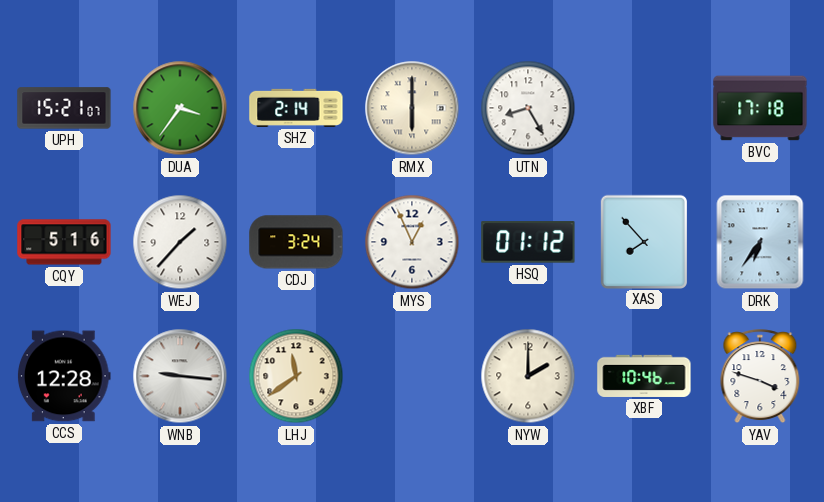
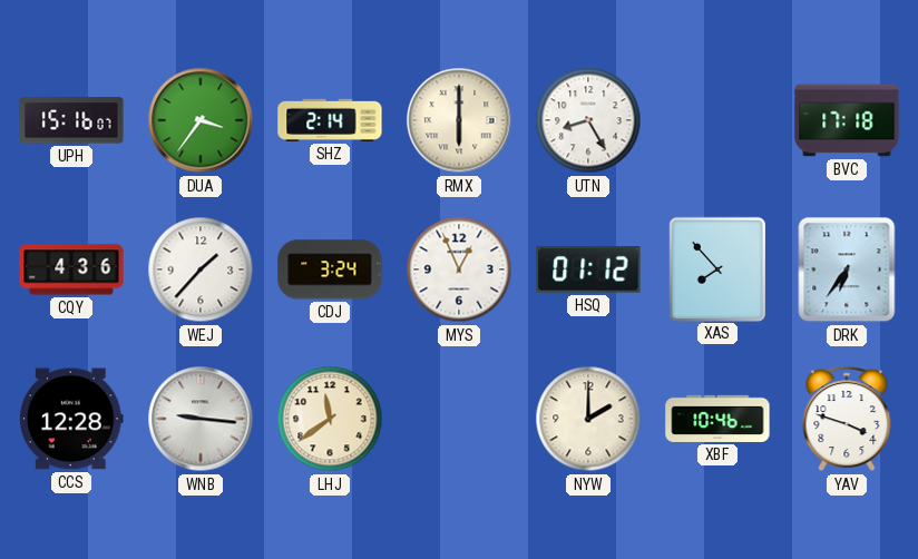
UPH: 15:21 -> 15:16 (71, 120)
CQY: 5:16 -> 4:36 (71, 269)
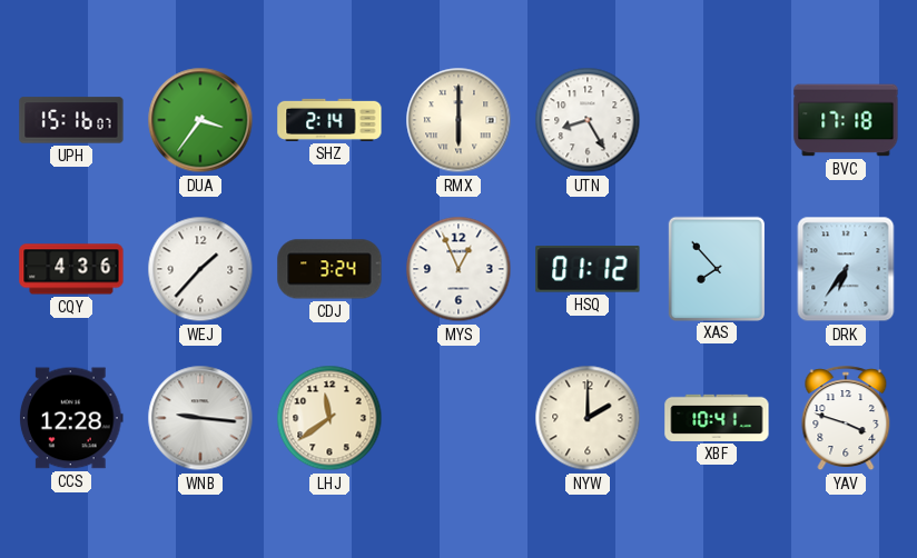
XBF: 10:46 -> 10:41 (717, 418)
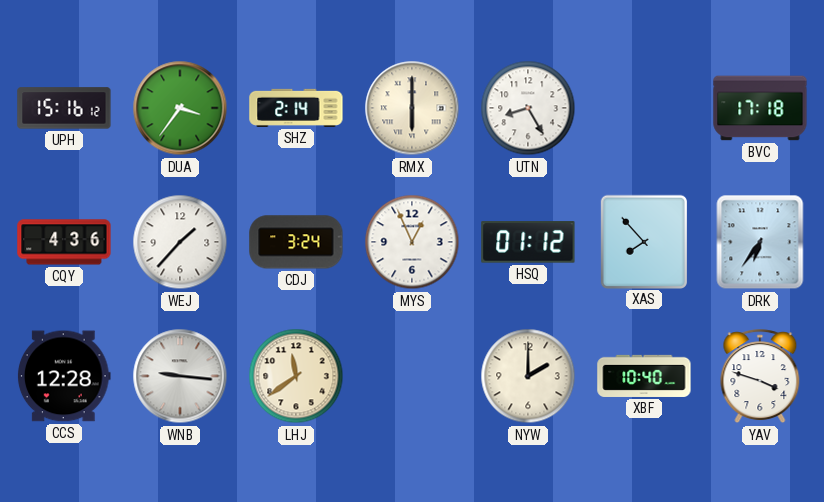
UPH: 15:16:07 -> 15:16:12 (64, 108)
XBF: 10:41 -> 10:40 (644, 376)
